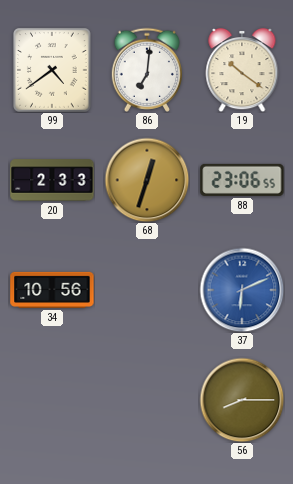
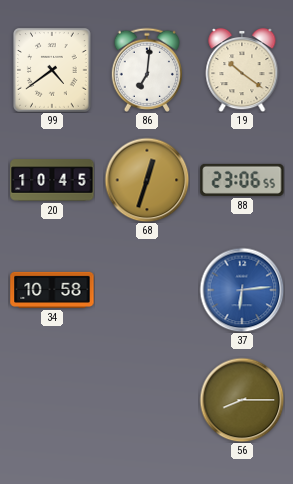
20: 2:33 -> 10:45 (52, 180)
34: 10:56 -> 10:58 (52, 290)
37: 6:11 -> 6:14 (242, 290)
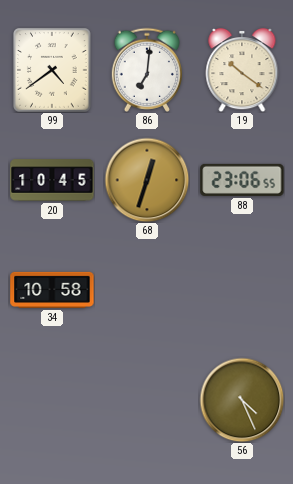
37: 6:14 -> none (242, 290)
56: 8:15 -> 4:26 (242, 400)
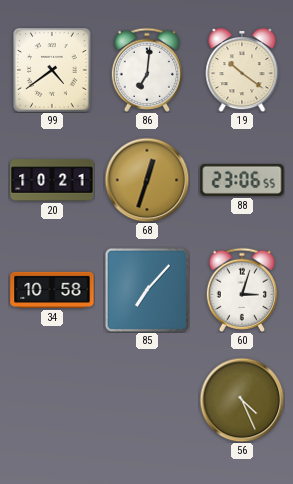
20: 10:45 -> 10:21 (52, 180)
85: none -> 7:07 (147, 290)
60: none -> 3:03 (241, 290)
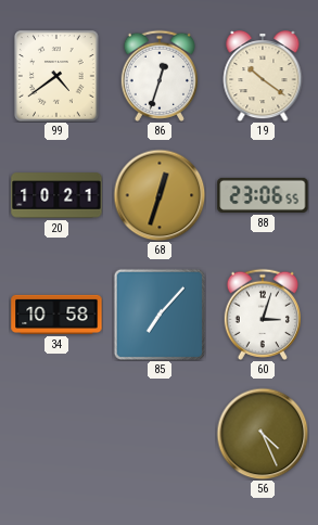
86: 7:01 -> 12:33 (158, 76)
